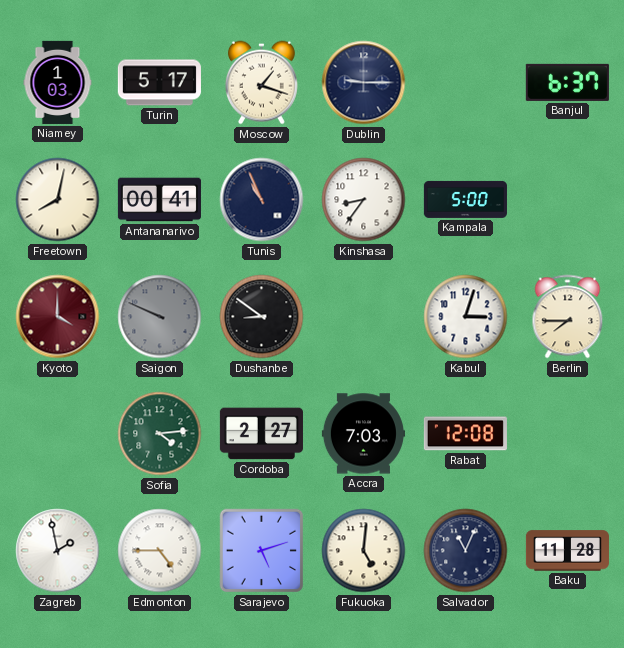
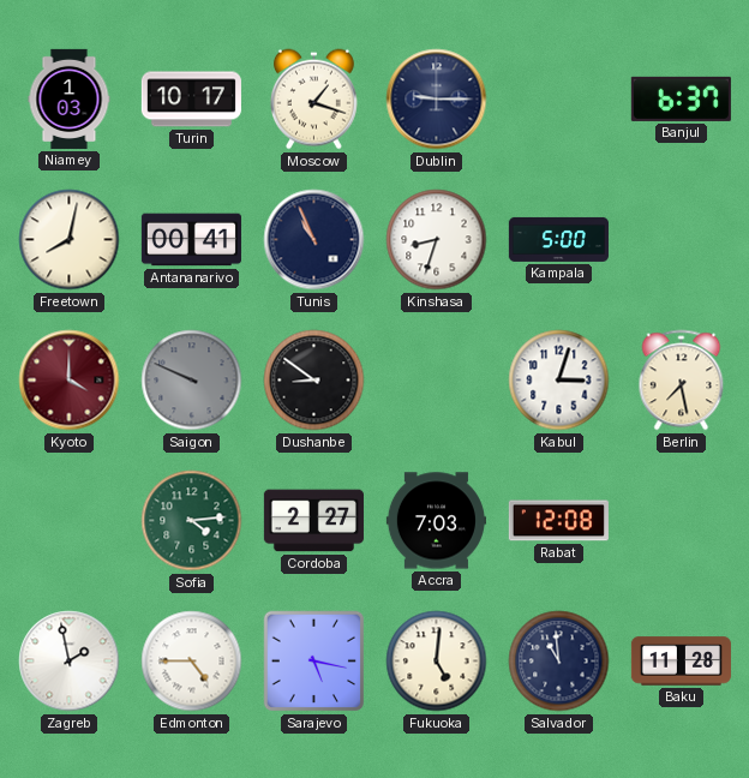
Turin: 5:17 -> 10:17 (191, 100)
Kinshasa: 8:36 -> 8:33 (437, 240)
Berlin: 7:45 -> 7:28 (682, 381)
Sarajevo: 5:12 -> 5:17 (314, 662)
Salvador: 11:04 -> 10:59 (559, 662)
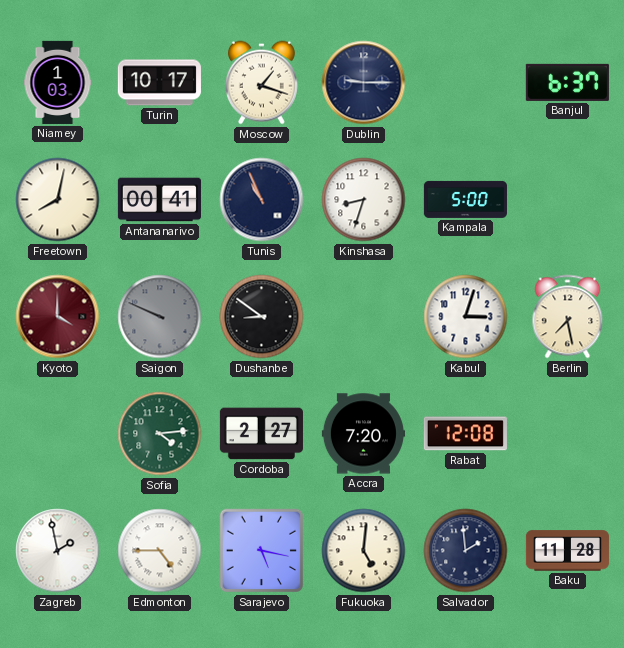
Accra: 7:03 -> 7:20 (363, 434)
Salvador: 10:59 -> 1:59 (466, 551)
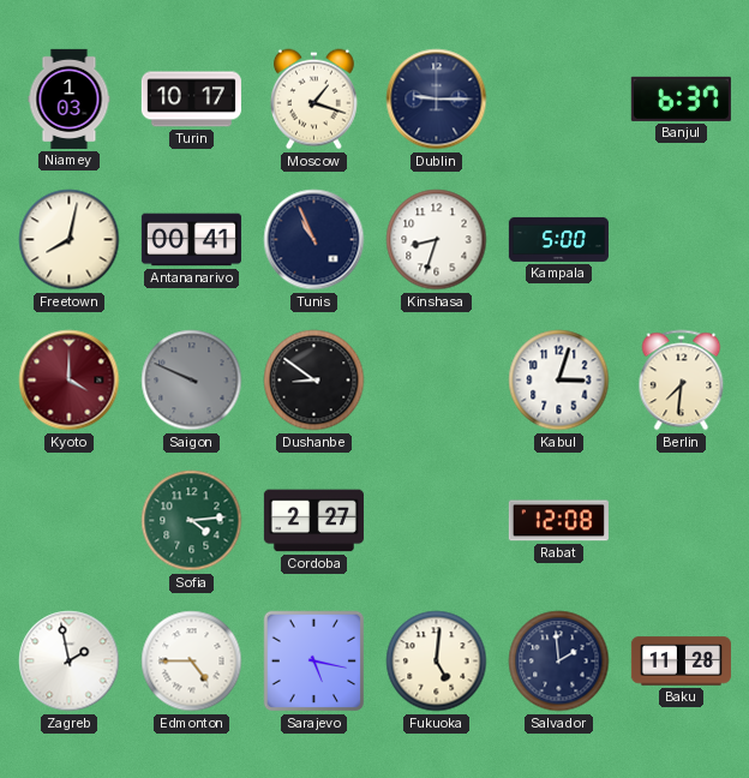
Berlin: 7:28 -> 7:31 (682, 381)
Accra: 7:20 -> none (363, 434)
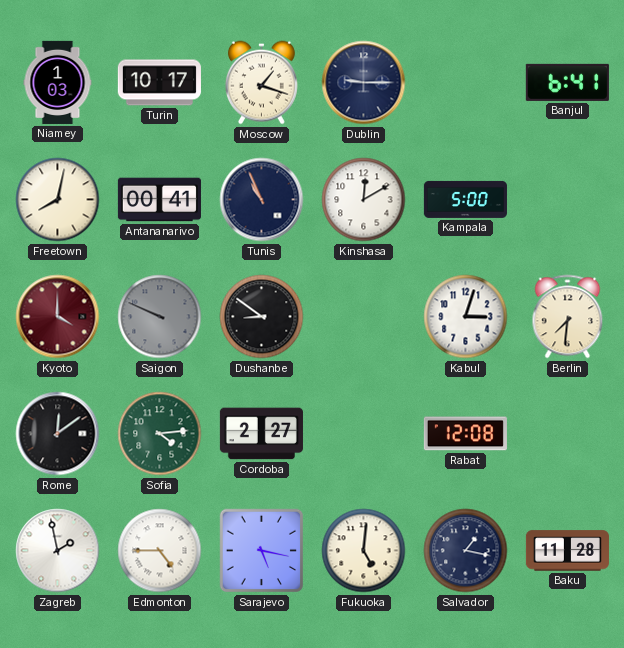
Banjul: 6:37 -> 6:41 (567, 82)
Kinshasa: 8:33 -> 12:10 (364, 200)
Rome: none -> 12:09 (58, 434)
Salvador: 1:59 -> 1:17 (466, 551)
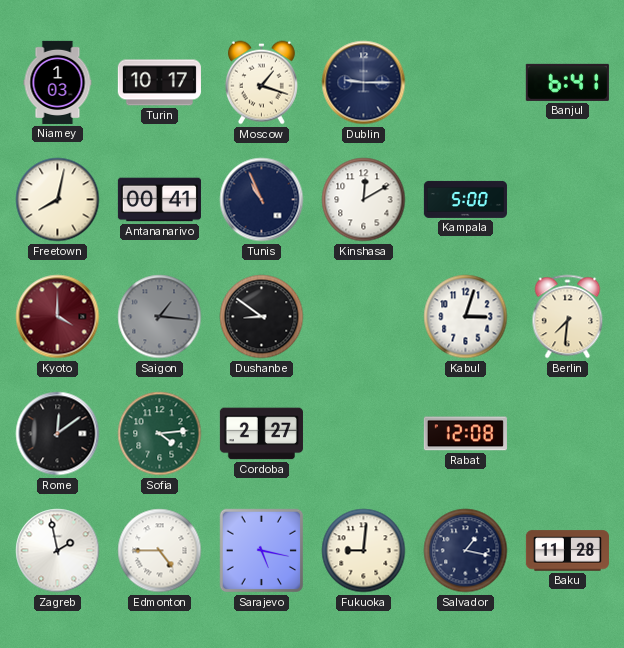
Saigon: 9:49 -> 1:16 (160, 317)
Fukuoka: 5:01 -> 9:01 (364, 551)
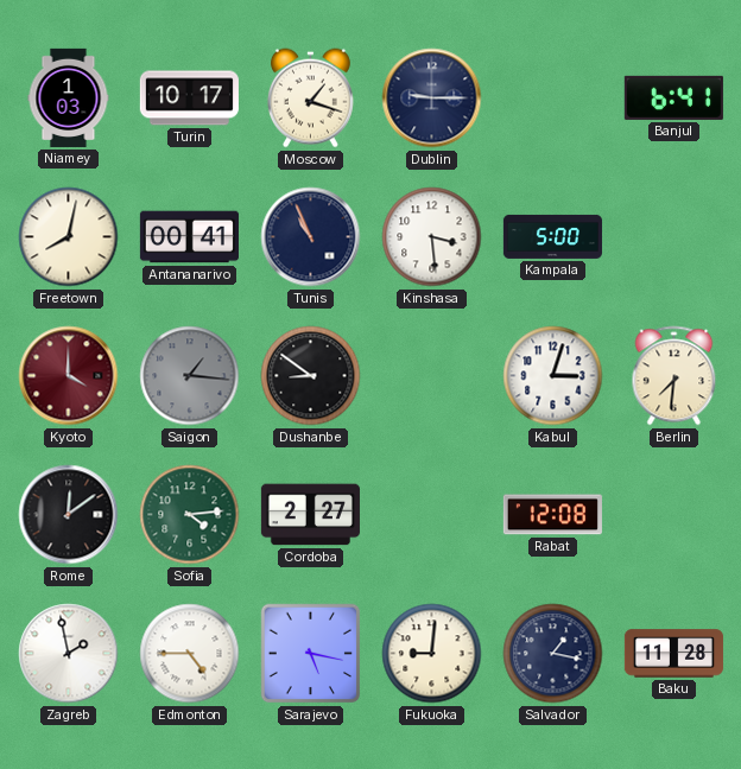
Kinshasa: 12:10 -> 3:29 (432, 237)
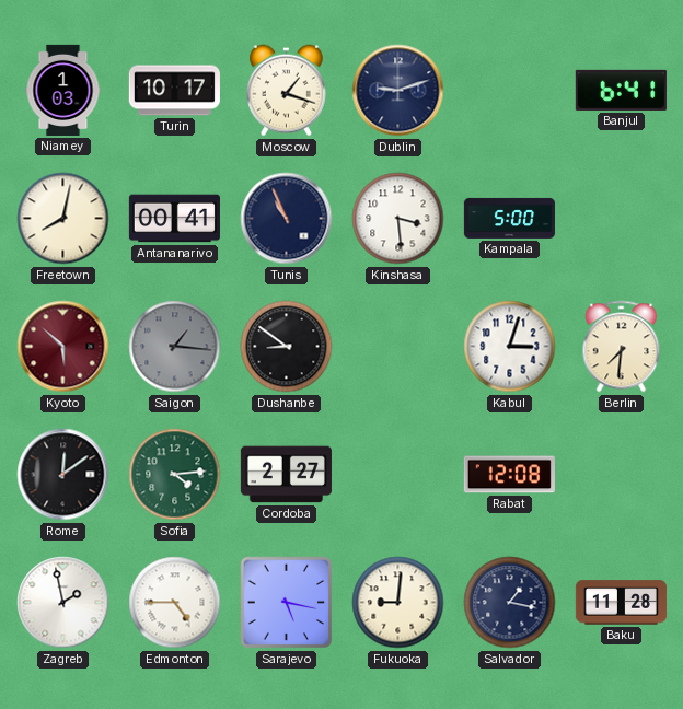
Dublin: 9:15 -> 9:12 (398, 91)
Kyoto: 4:00 -> 5:52 (63, 347)
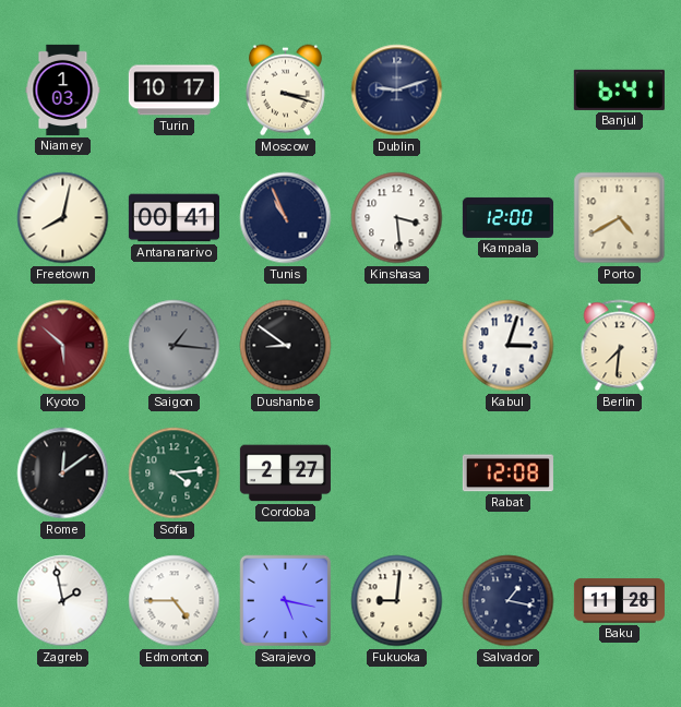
Moscow: 1:18 -> 3:18 (285, 91)
Kampala: 5:00 -> 12:00 (507, 217)
Porto: none -> 4:40 (620, 218)
